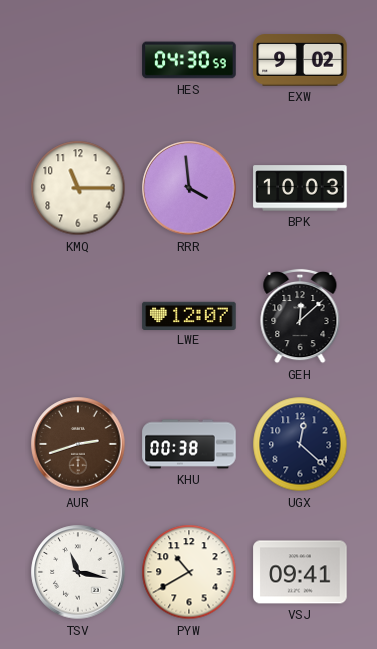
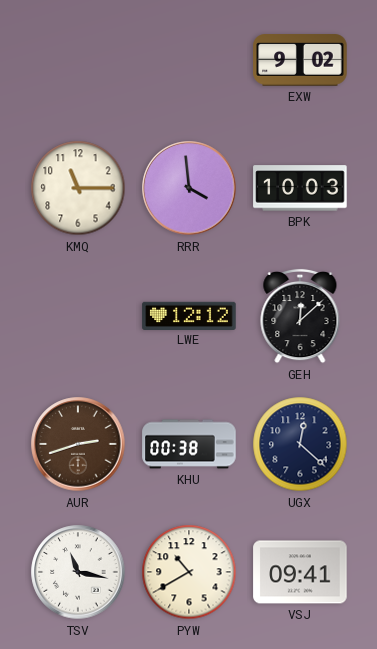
HES: 04:30 -> none (189, 60)
LWE: 12:07 -> 12:12 (189, 315)
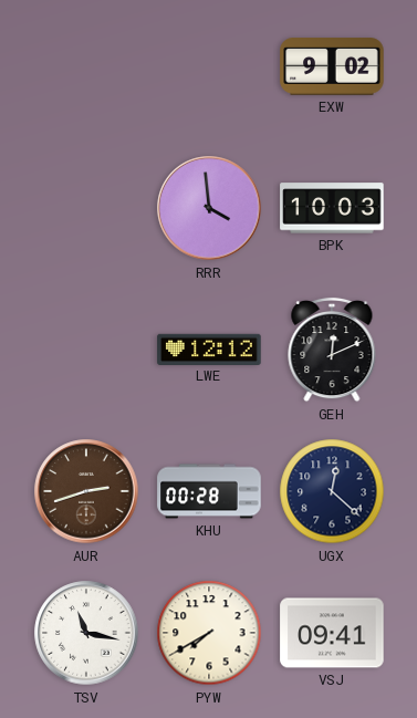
KMQ: 11:15 -> none (78, 188)
GEH: 12:08 -> 12:11 (332, 350)
KHU: 00:38 -> 00:28 (209, 491)
PYW: 10:40 -> 7:40 (209, 633)
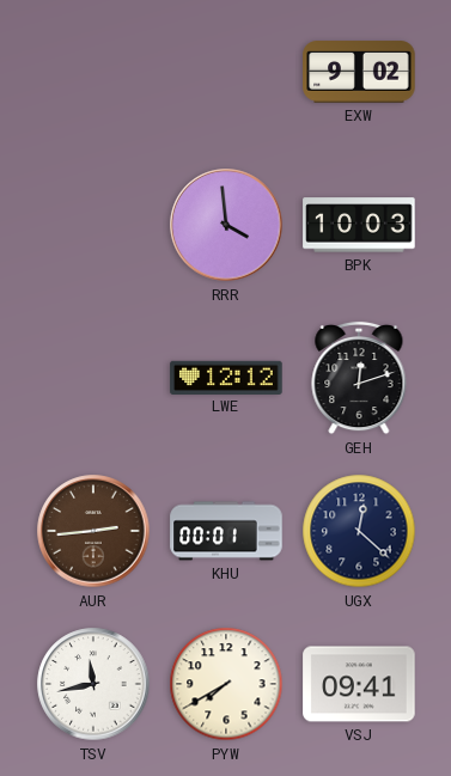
GEH: 12:11 -> 12:12 (359, 378)
AUR: 2:42 -> 2:44 (93, 531)
KHU: 00:28 -> 00:01 (226, 531)
TSV: 11:17 -> 11:43 (93, 684)
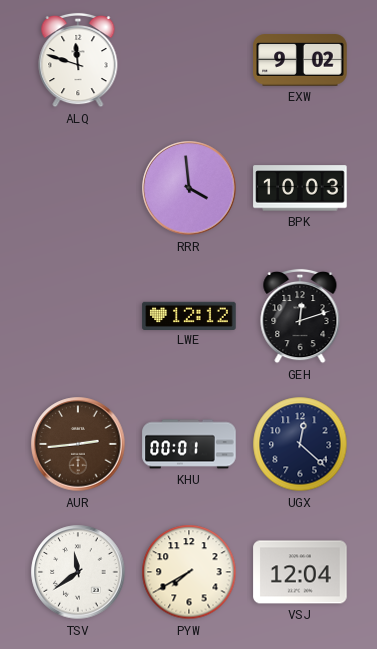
ALQ: none -> 11:48 (78, 60)
TSV: 11:43 -> 11:39 (78, 572)
VSJ: 09:41 -> 12:04 (300, 572)
